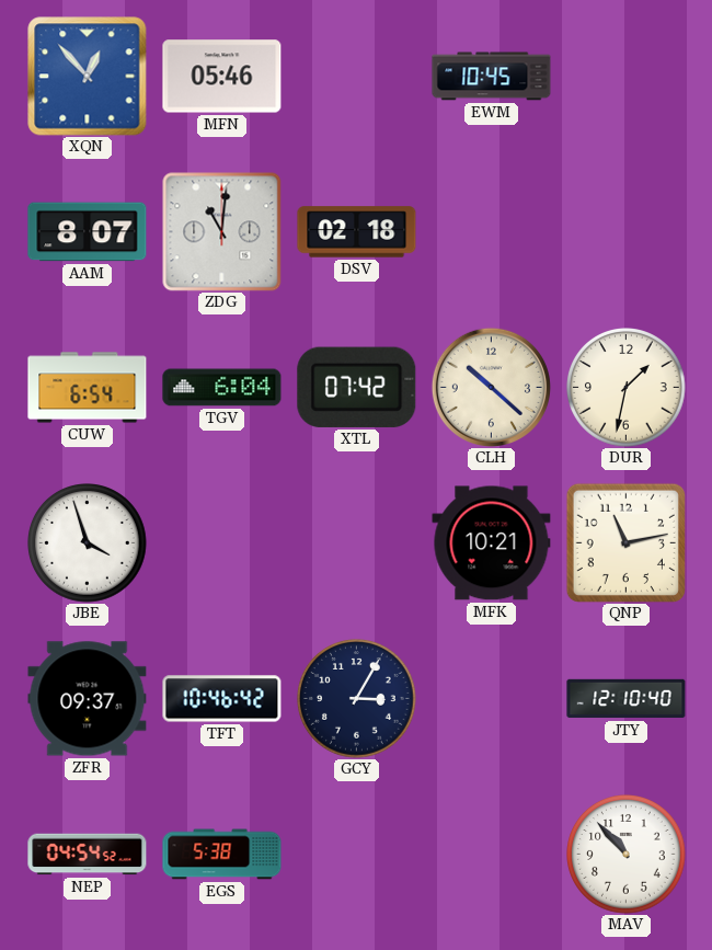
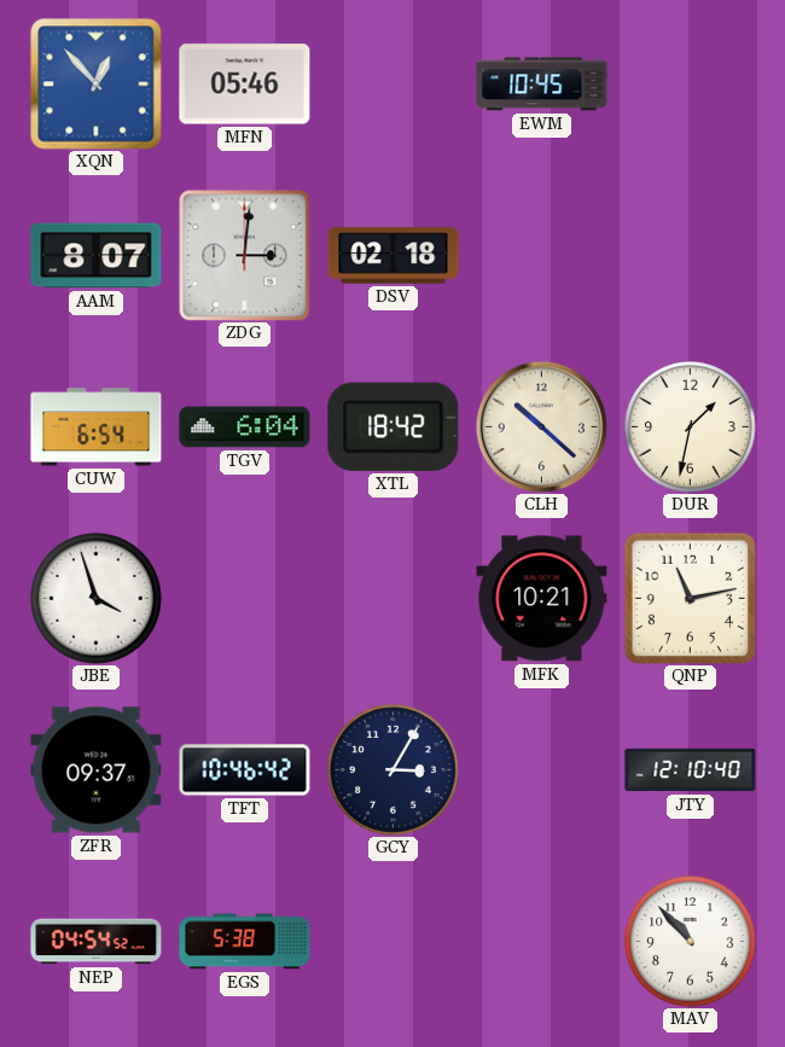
ZDG: 11:01 -> 3:01 (244, 255)
XTL: 07:42 -> 18:42 (394, 426)
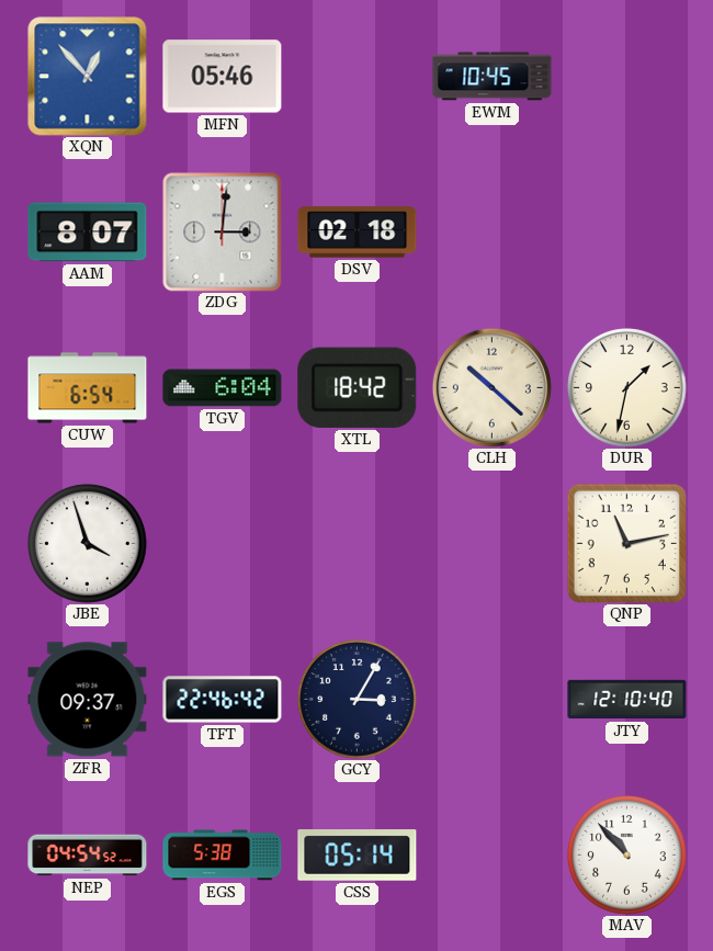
MFK: 10:21 -> none (542, 599)
TFT: 10:46 -> 22:46 (223, 700)
CSS: none -> 05:14 (358, 856)
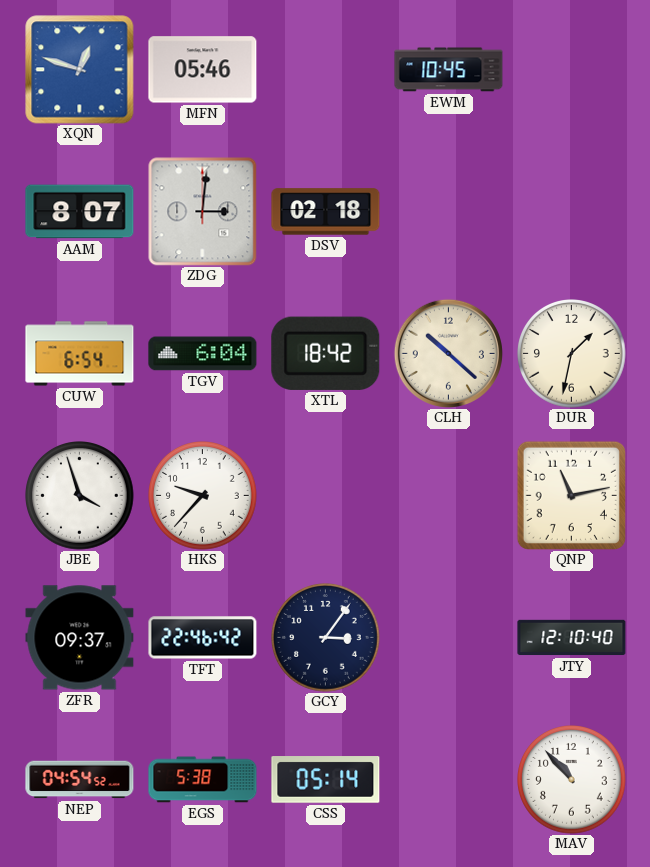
XQN: 12:53 -> 12:48 (80, 70)
HKS: none -> 9:37 (203, 496)
GCY: 3:05 -> 3:06 (326, 638)
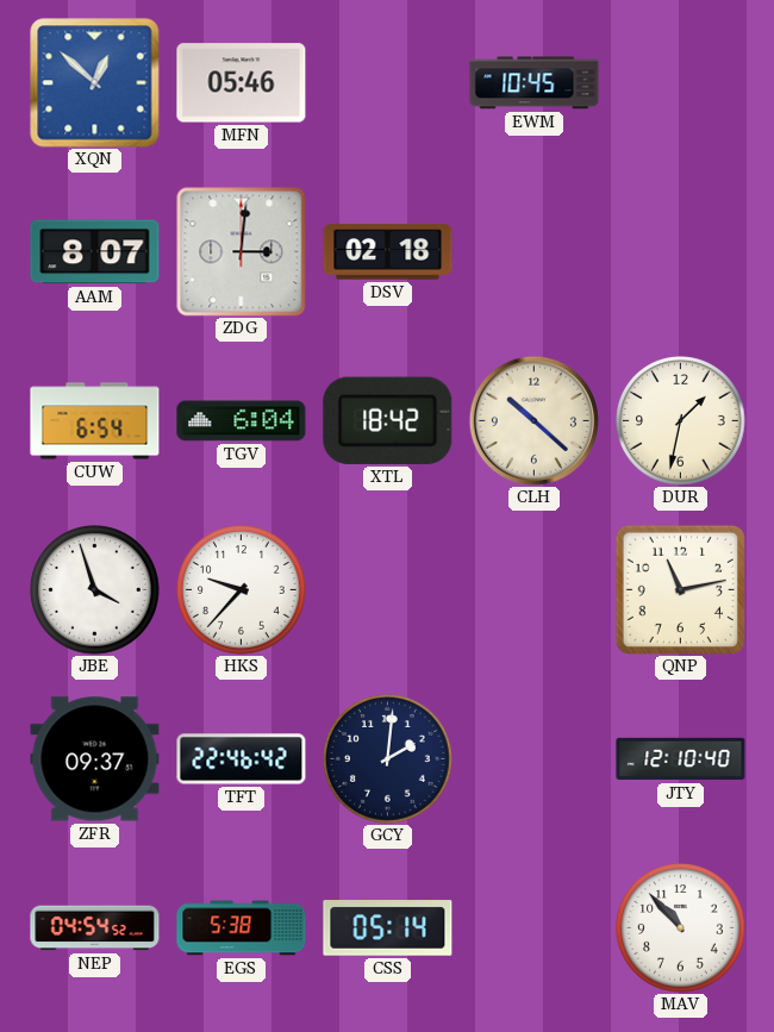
XQN: 12:48 -> 12:52 (95, 83)
GCY: 3:06 -> 2:01 (388, 759)
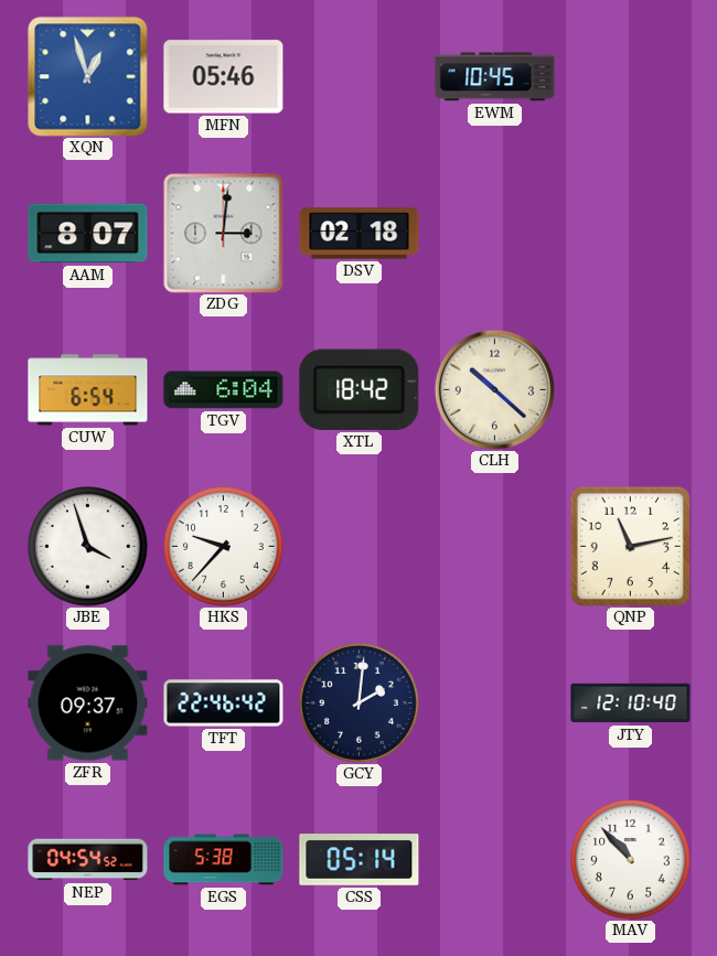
XQN: 12:52 -> 12:57 (88, 77)
DUR: 1:32 -> none (681, 421)
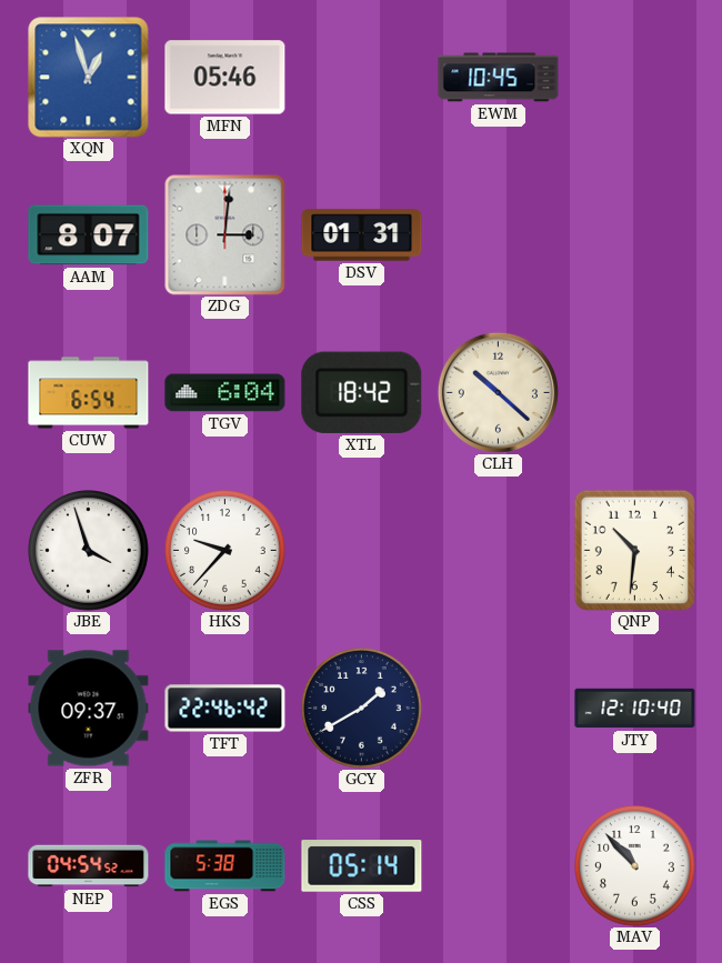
DSV: 02:18 -> 01:31 (362, 235)
QNP: 11:13 -> 10:31 (634, 550)
GCY: 2:01 -> 1:40 (362, 709)
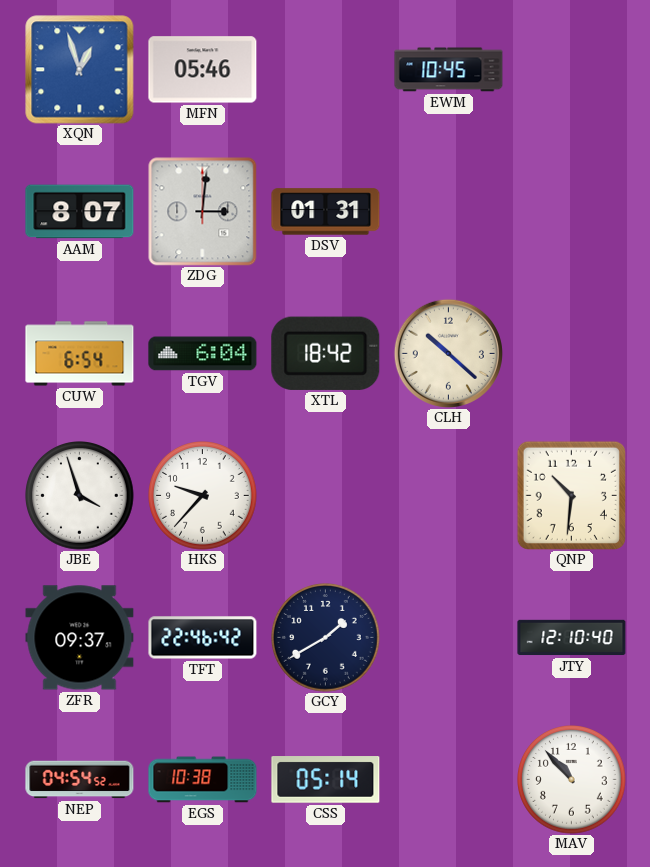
EGS: 5:38 -> 10:38 (203, 780)
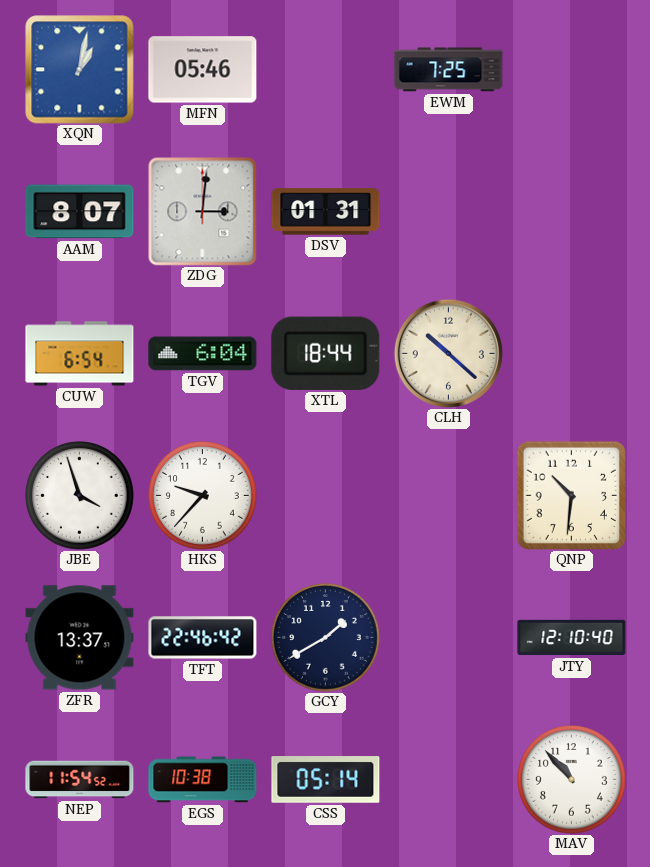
XQN: 12:57 -> 1:02 (80, 70)
EWM: 10:45 -> 7:25 (449, 70)
XTL: 18:42 -> 18:44 (326, 353)
ZFR: 09:37 -> 13:37 (80, 638)
NEP: 04:54 -> 11:54 (80, 780)
